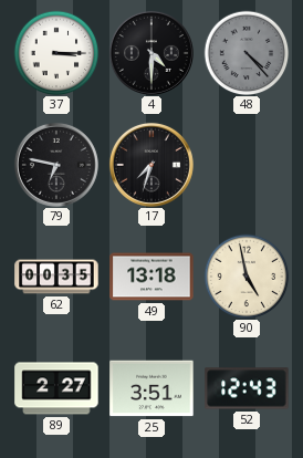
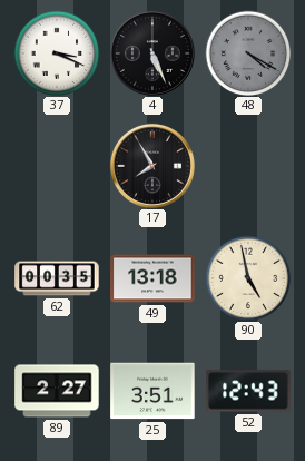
37: 3:15 -> 3:19 (57, 53)
4: 4:30 -> 5:26 (152, 53)
48: 4:23 -> 4:20 (248, 53)
79: 6:47 -> none (56, 165)
17: 7:33 -> 7:55 (152, 166)
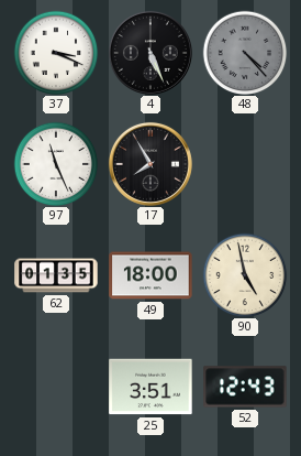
48: 4:20 -> 4:23 (245, 53)
97: none -> 11:26 (56, 164)
62: 00:35 -> 01:35 (56, 275)
49: 13:18 -> 18:00 (150, 275)
89: 2:27 -> none (57, 391)
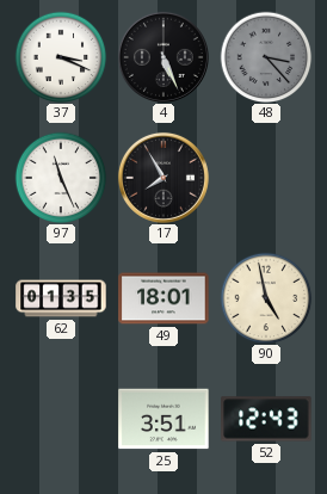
48: 4:23 -> 3:23 (266, 57)
49: 18:00 -> 18:01 (163, 298)
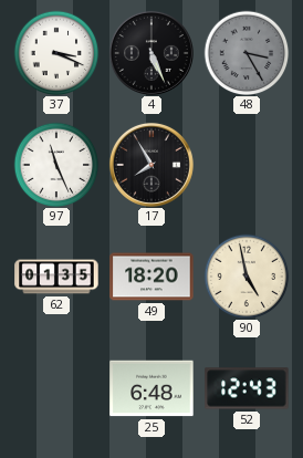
48: 3:23 -> 3:25 (247, 53)
49: 18:01 -> 18:20 (151, 277)
25: 3:51 -> 6:48 (151, 388)
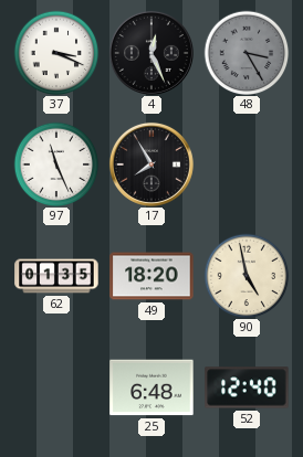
4: 5:26 -> 12:26 (151, 53)
52: 12:43 -> 12:40 (247, 387)
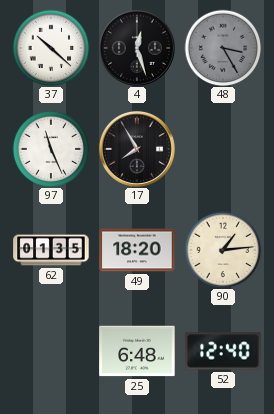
37: 3:19 -> 10:22 (51, 48)
4: 12:26 -> 12:27 (137, 48)
90: 4:58 -> 1:14 (223, 250)
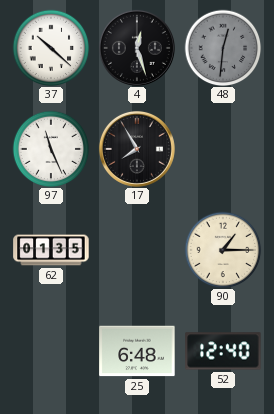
48: 3:25 -> 12:31 (223, 48)
49: 18:20 -> none (137, 250)
90: 1:14 -> 1:15 (223, 250)
